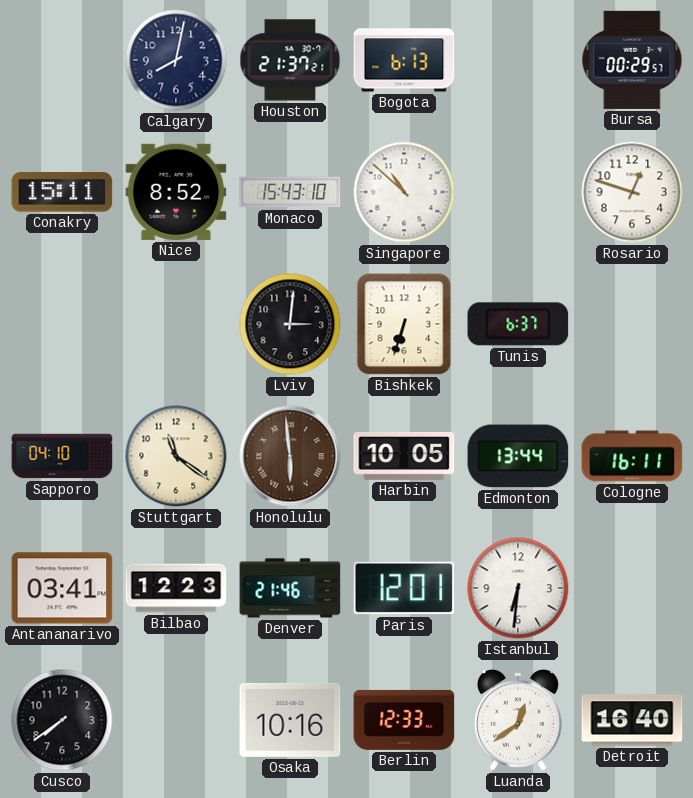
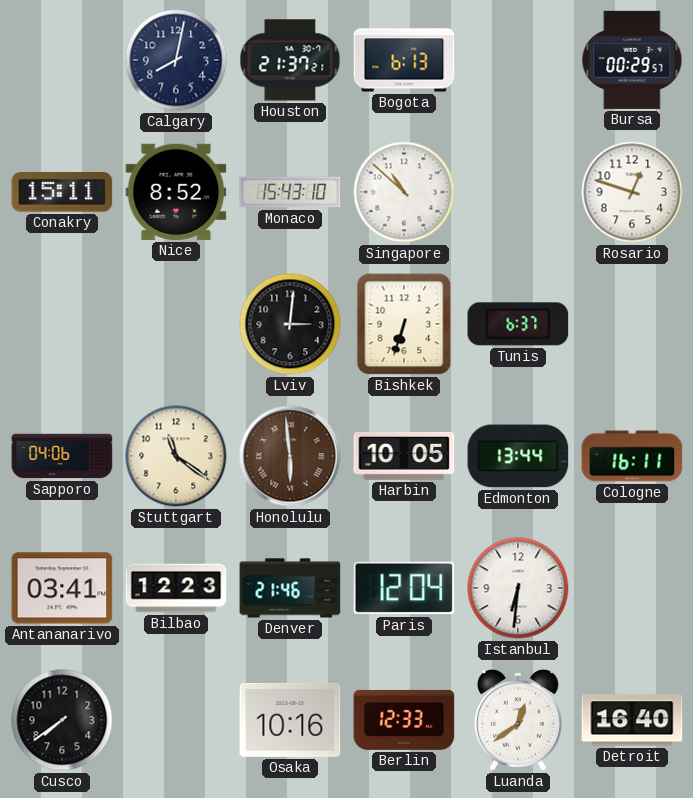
Sapporo: 04:10 -> 04:06 (62, 456)
Paris: 12:01 -> 12:04 (404, 588)
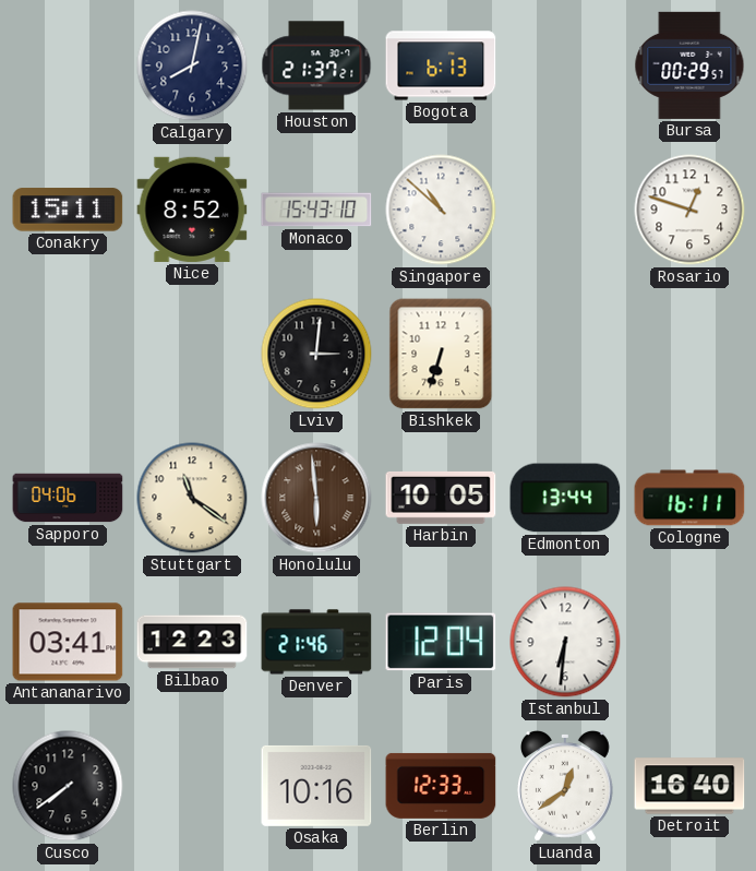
Tunis: 6:37 -> none (518, 324)
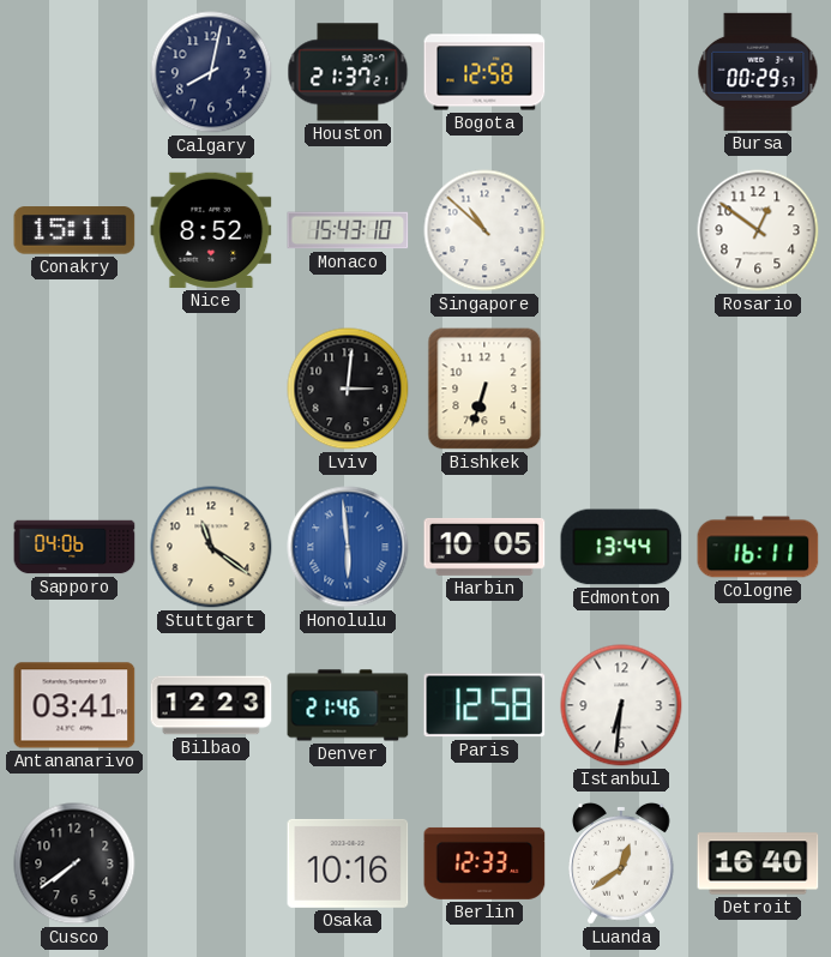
Bogota: 6:13 -> 12:58 (484, 72)
Rosario: 12:48 -> 12:51 (758, 230)
Honolulu dial: brown -> blue (348, 547)
Paris: 12:04 -> 12:58 (484, 705)
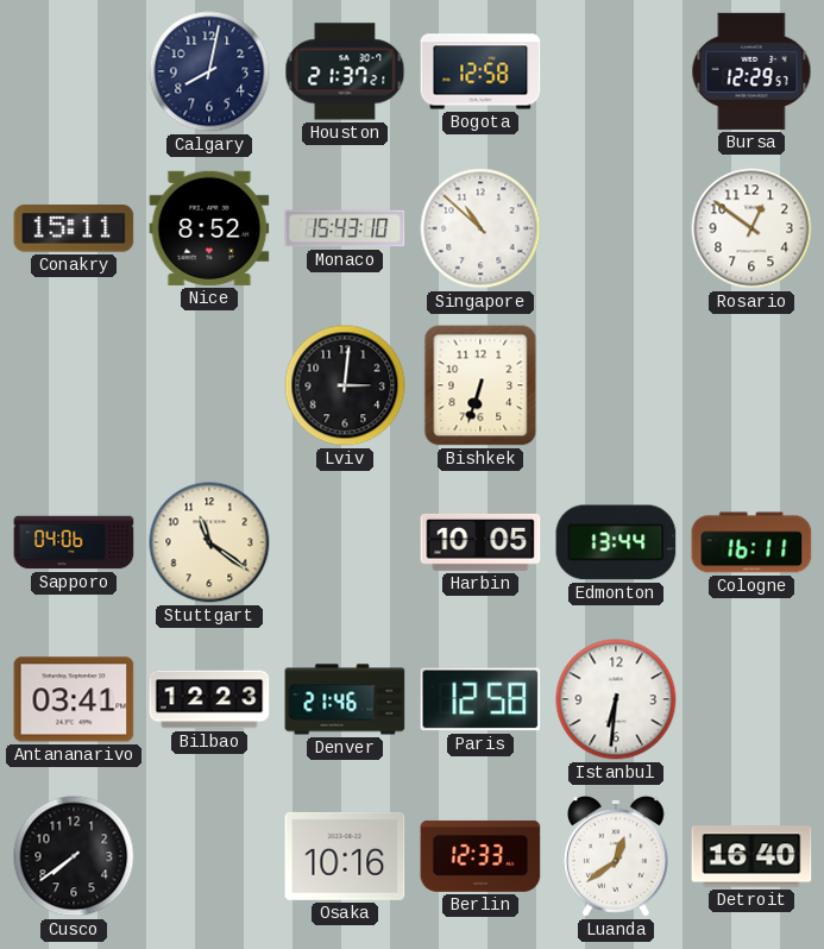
Bursa: 00:29 -> 12:29 (751, 71)
Honolulu: 5:59 -> none (348, 547)
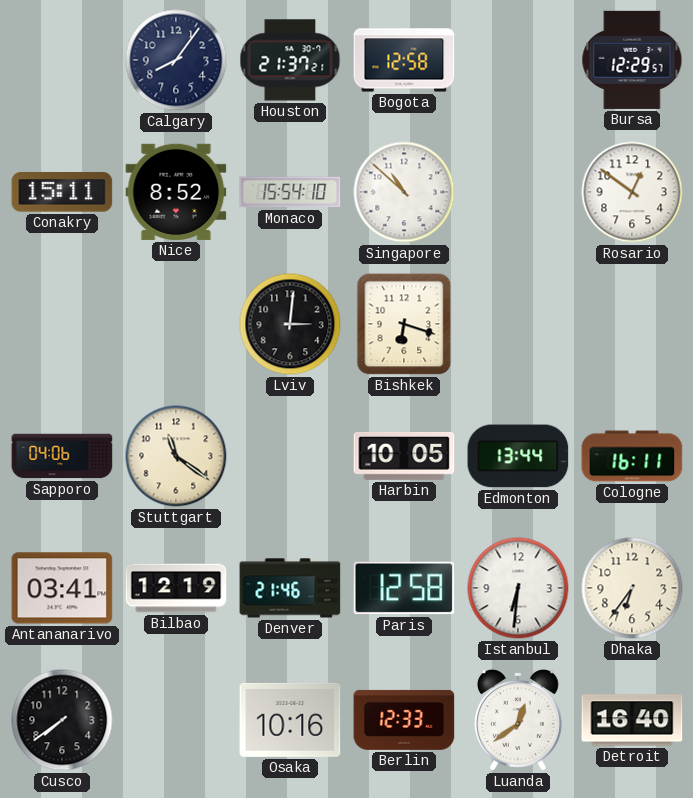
Calgary: 8:02 -> 8:06 (176, 60)
Monaco: 15:43 -> 15:54 (290, 192)
Bishkek: 6:33 -> 6:18 (404, 324)
Bilbao: 12:23 -> 12:19 (176, 588)
Dhaka: none -> 6:36 (632, 588)
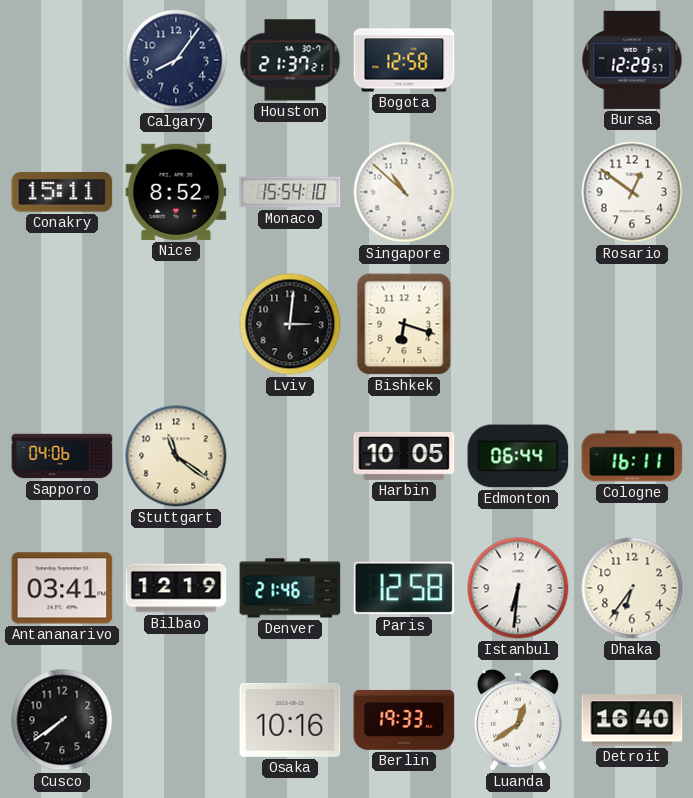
Edmonton: 13:44 -> 06:44 (518, 456)
Berlin: 12:33 -> 19:33 (404, 720)
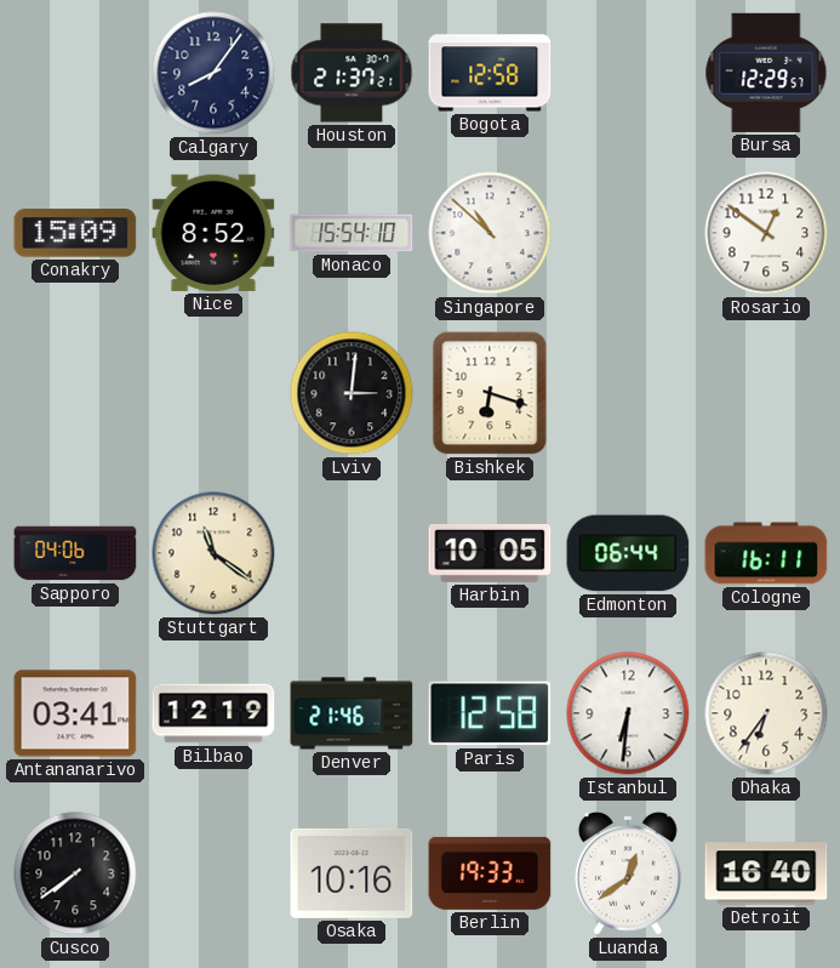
Conakry: 15:11 -> 15:09 (75, 233)
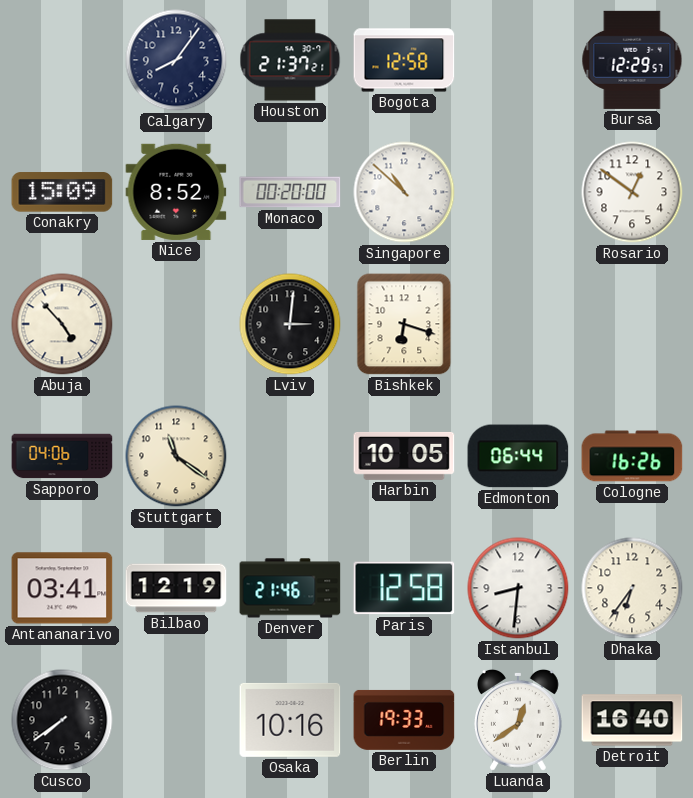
Monaco: 15:54 -> 00:20 (290, 192)
Abuja: none -> 4:53 (62, 324)
Cologne: 16:11 -> 16:26 (632, 456)
Istanbul: 6:31 -> 8:31 (518, 588)
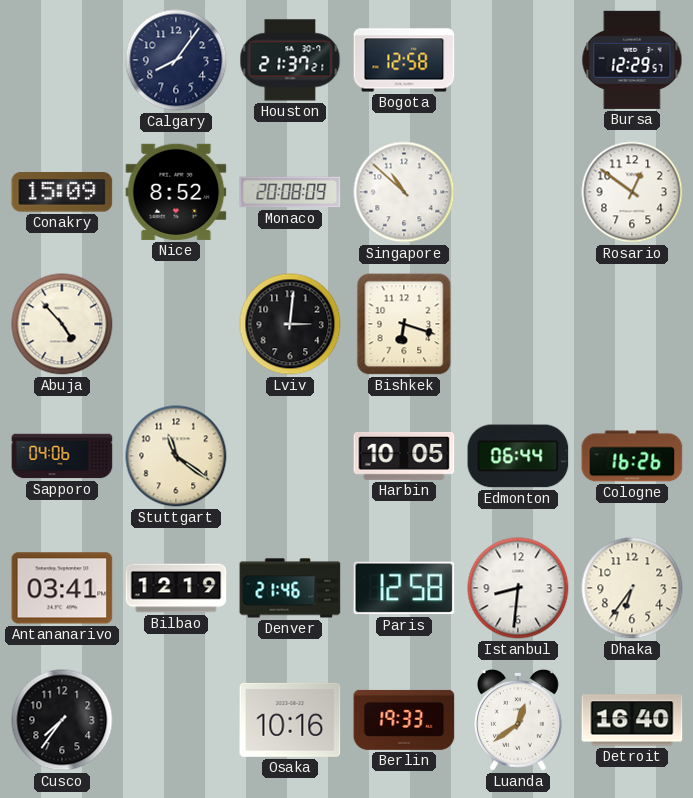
Monaco: 00:20 -> 20:08 (290, 192)
Cusco: 7:39 -> 7:36 (62, 720)
